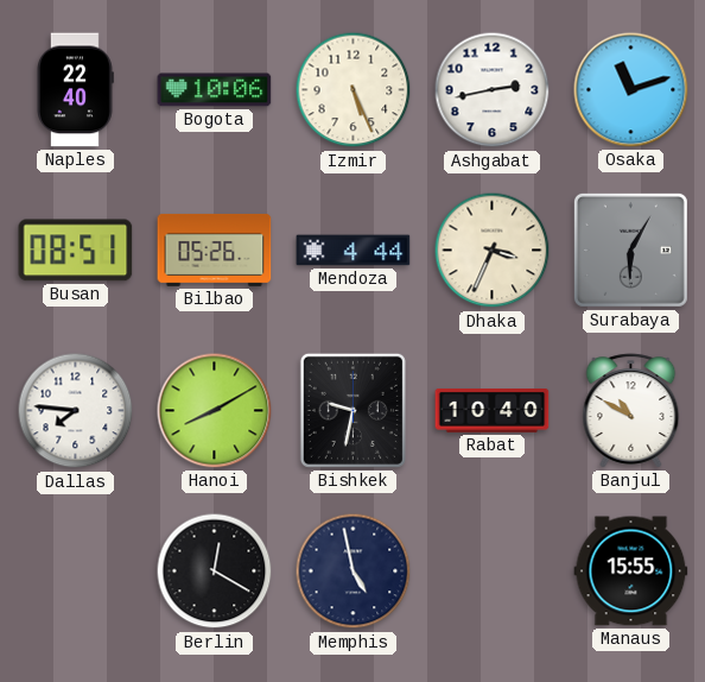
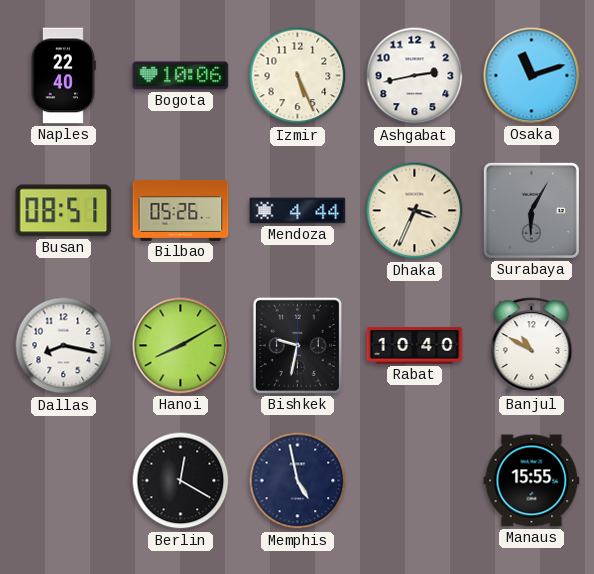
Dallas: 7:46 -> 8:17 (64, 346)
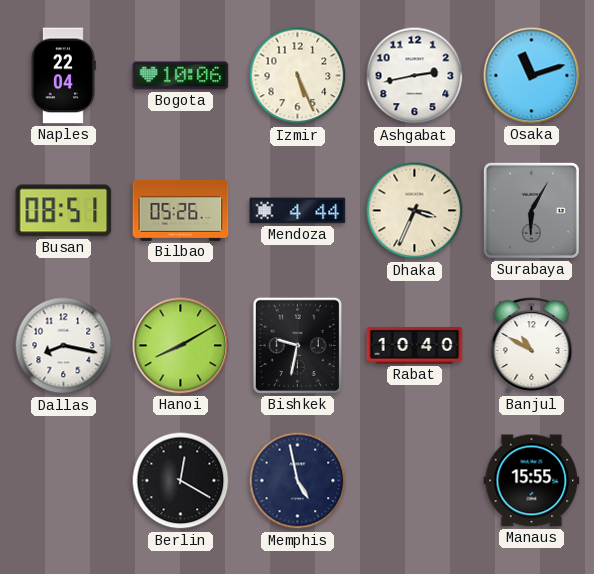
Naples: 22:40 -> 22:04 (64, 76)
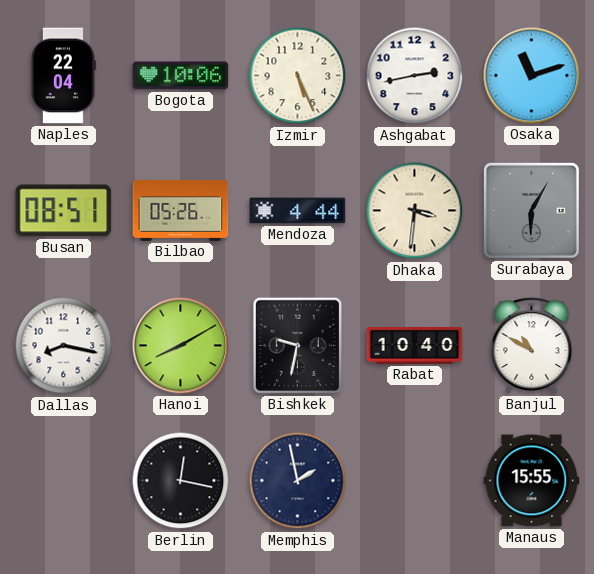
Dhaka: 3:34 -> 3:31 (415, 211)
Berlin: 12:20 -> 12:17 (181, 481)
Memphis: 4:58 -> 1:58 (298, 481)
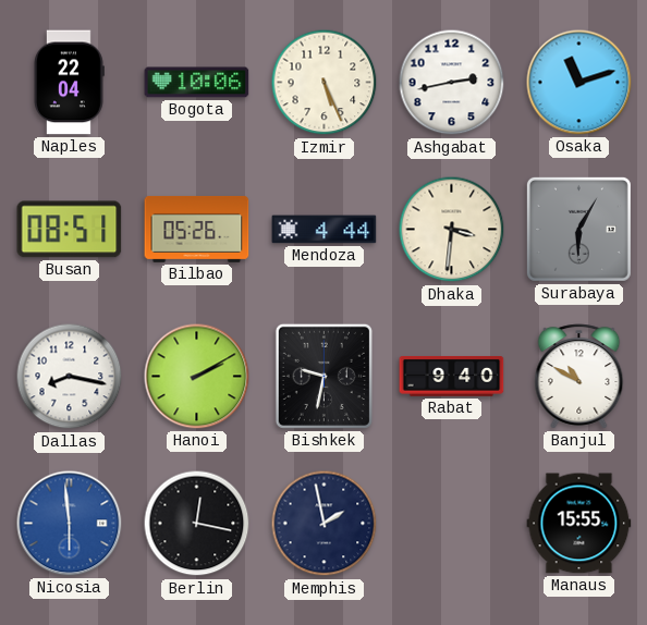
Hanoi: 8:10 -> 2:10 (197, 377)
Rabat: 10:40 -> 9:40 (452, 377)
Nicosia: none -> 5:59 (70, 524)
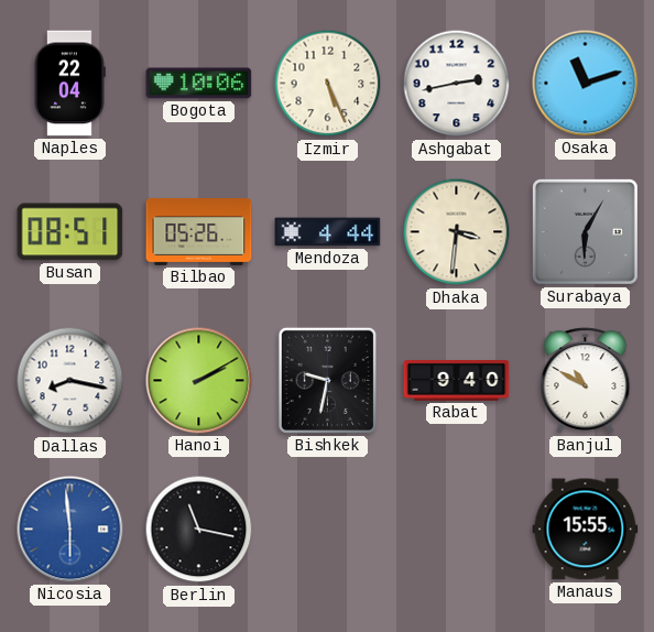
Berlin: 12:17 -> 11:17 (199, 530)
Memphis: 1:58 -> none (325, 524)
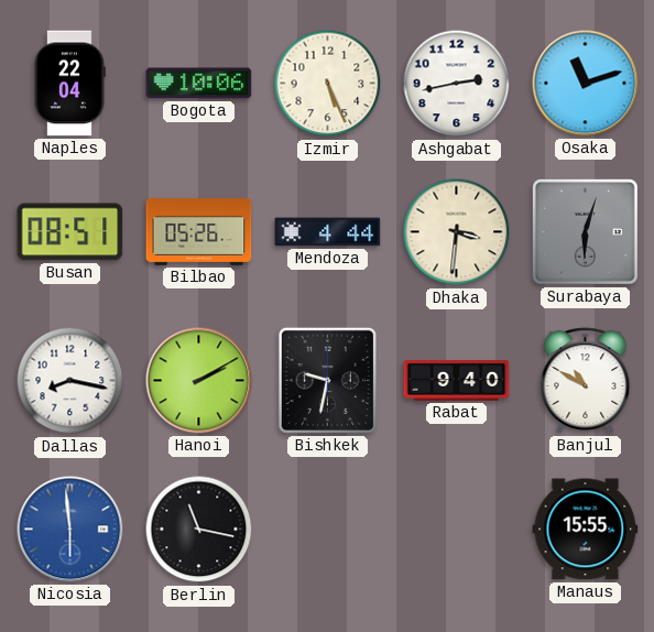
Surabaya: 6:05 -> 6:03 (585, 231)
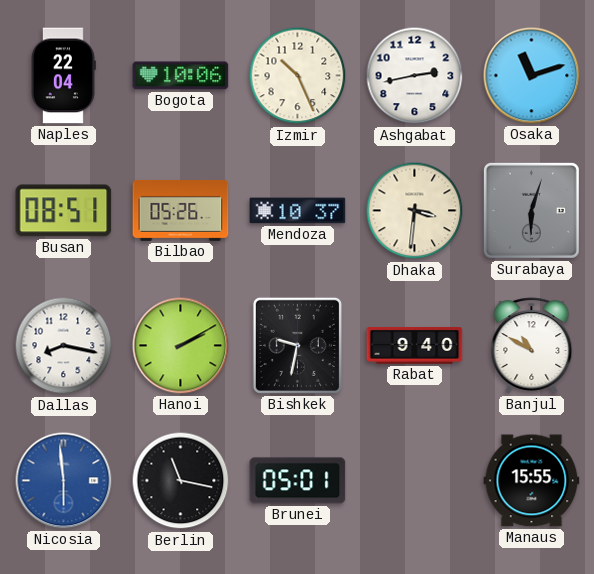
Izmir: 5:26 -> 10:26 (298, 76)
Mendoza: 4:44 -> 10:37 (298, 211)
Brunei: none -> 05:01 (298, 481)
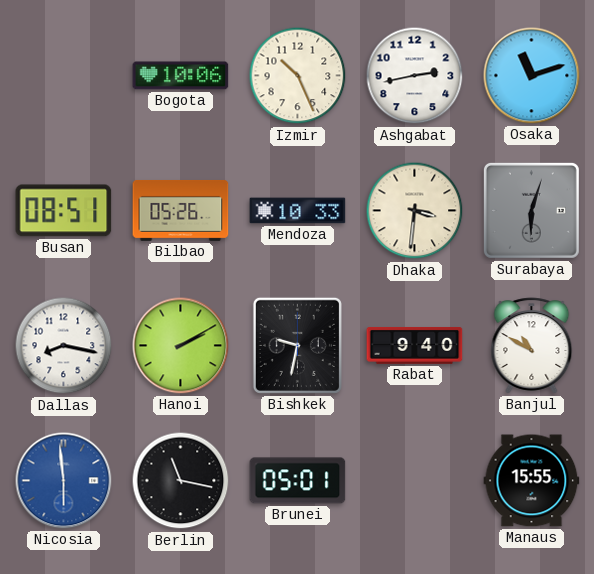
Naples: 22:04 -> none (64, 76)
Mendoza: 10:37 -> 10:33 (298, 211)
